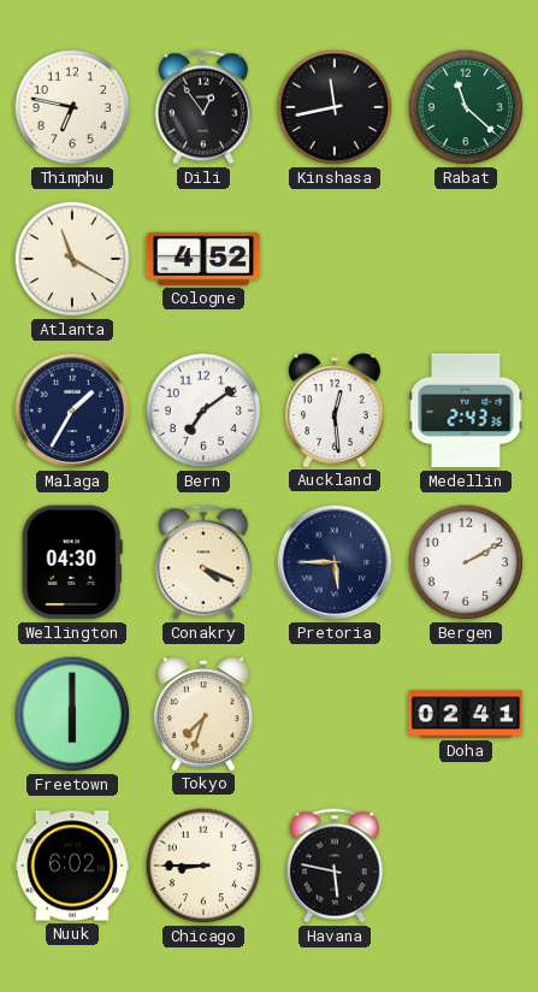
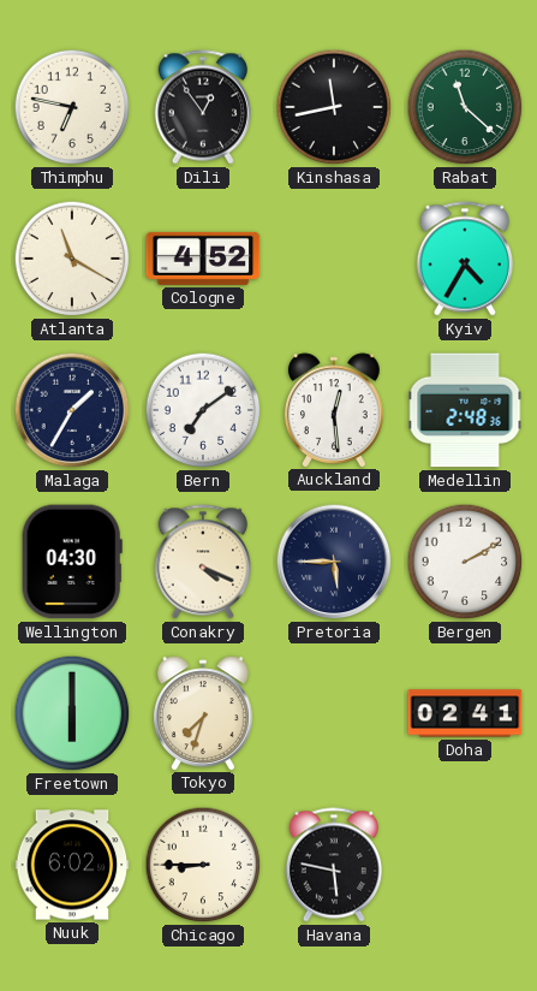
Kyiv: none -> 4:35 (464, 259)
Medellin: 2:43 -> 2:48 (465, 410)
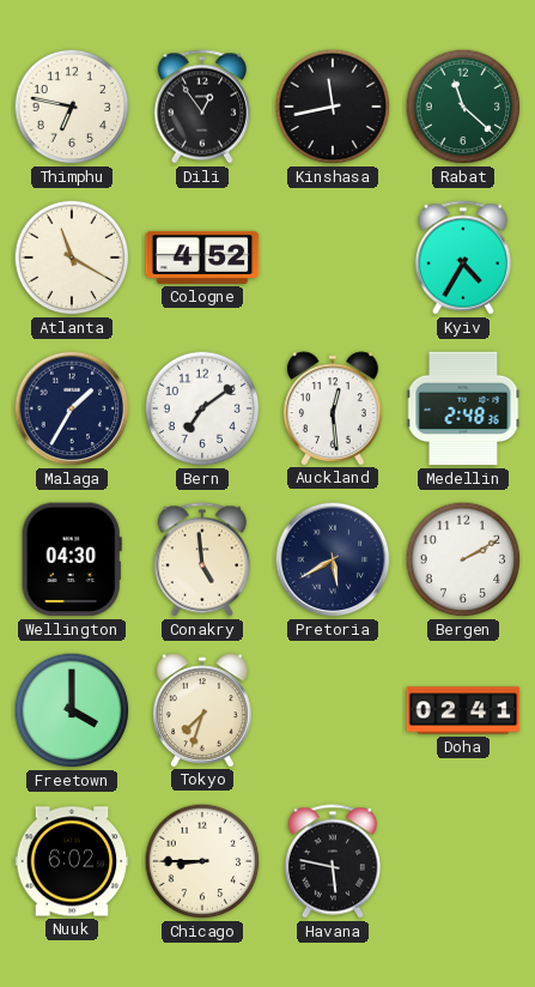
Conakry: 4:19 -> 4:59 (201, 559)
Pretoria: 5:45 -> 5:40 (333, 559)
Freetown: 6:00 -> 4:00 (72, 710)
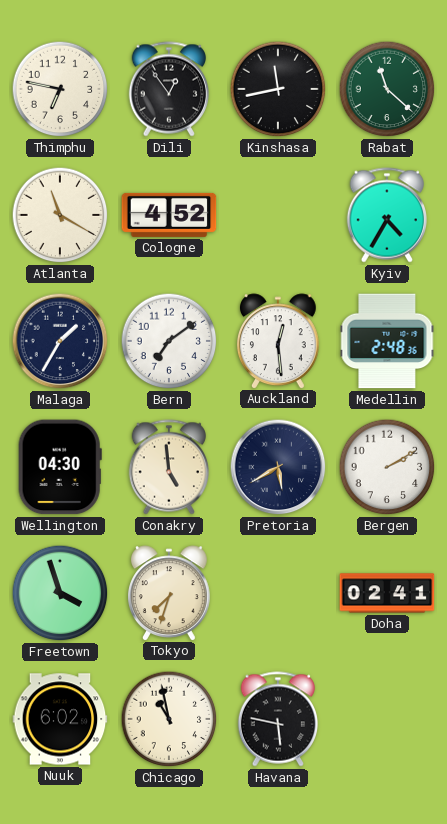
Freetown: 4:00 -> 3:57 (60, 593)
Chicago: 8:45 -> 10:58 (169, 719)
